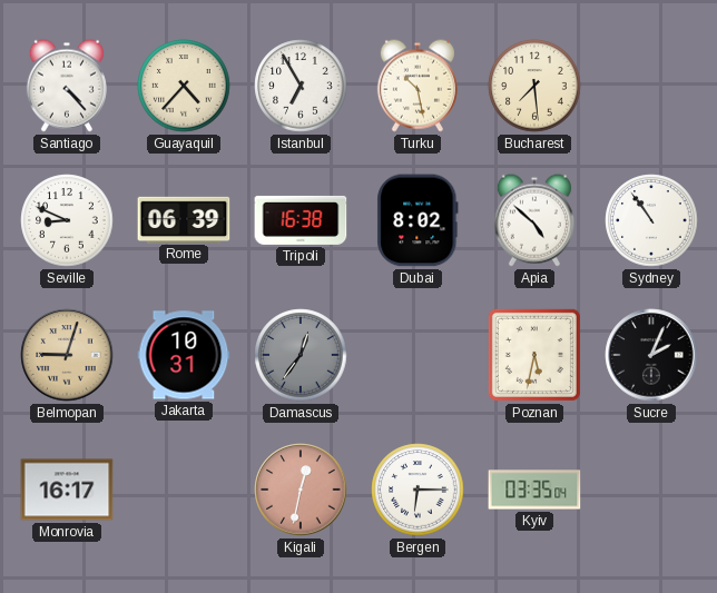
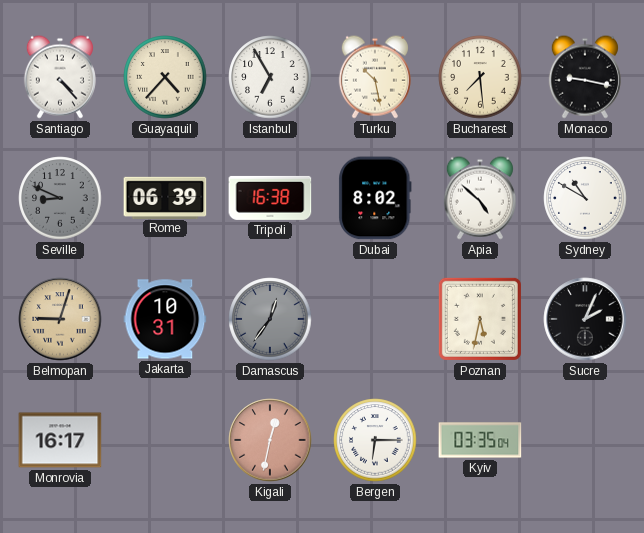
Monaco: none -> 9:17 (585, 77)
Seville dial: white -> grey (60, 198)
Sydney: 10:54 -> 10:50 (585, 198)
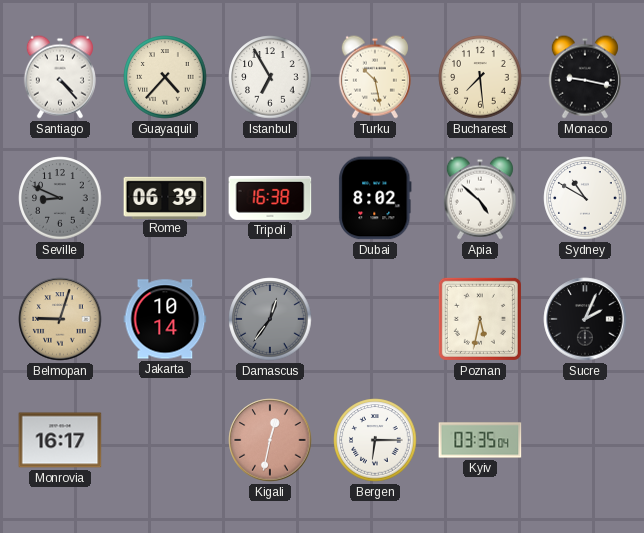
Jakarta: 10:31 -> 10:14 (165, 319)
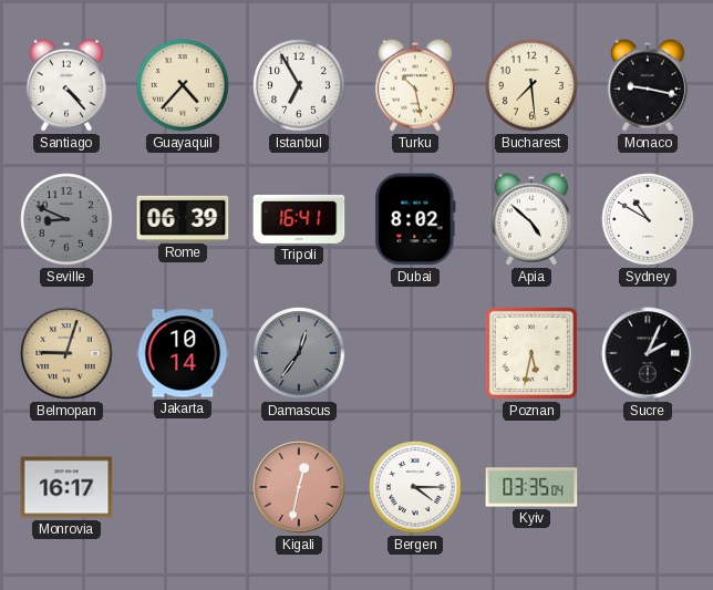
Tripoli: 16:38 -> 16:41 (299, 219)
Bergen: 6:15 -> 4:15 (415, 487)
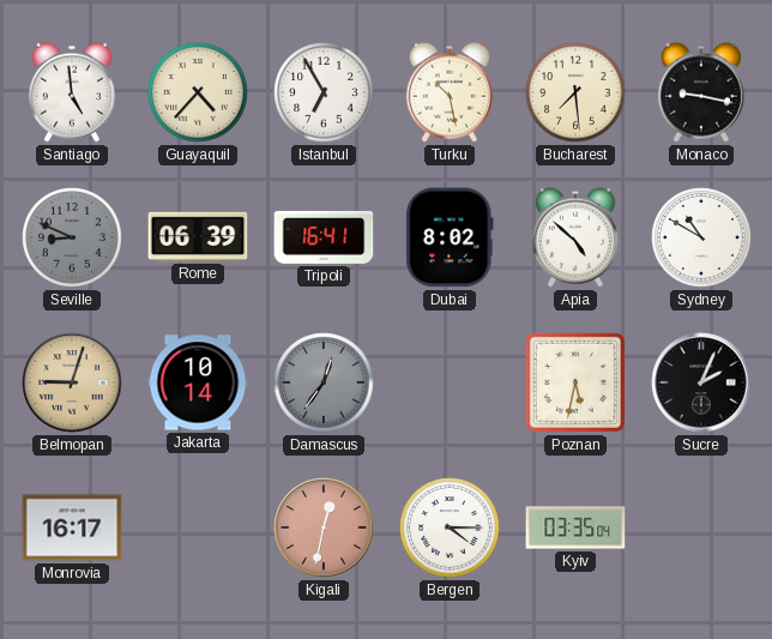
Santiago: 4:23 -> 4:59 (72, 92)
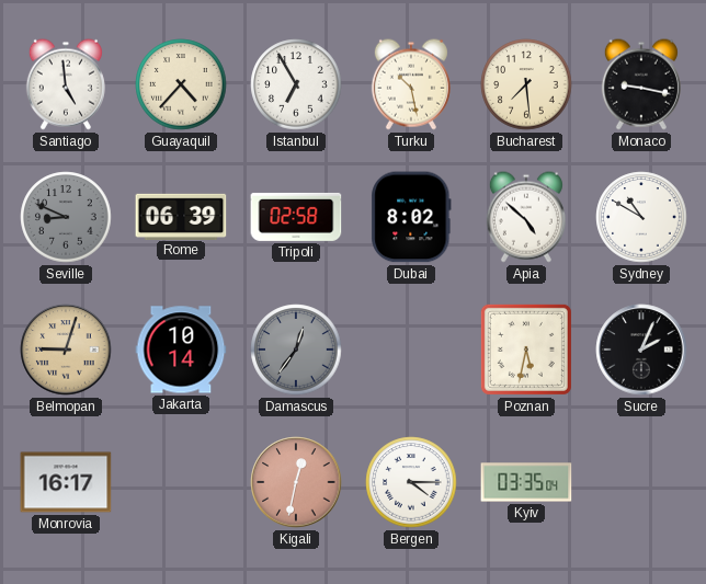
Tripoli: 16:41 -> 02:58 (296, 217)
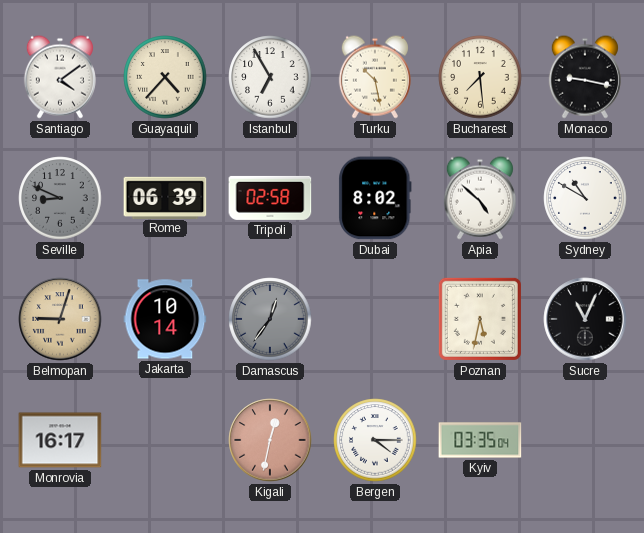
Santiago: 4:59 -> 4:09 (60, 77)
Sucre: 2:04 -> 11:04 (585, 319)
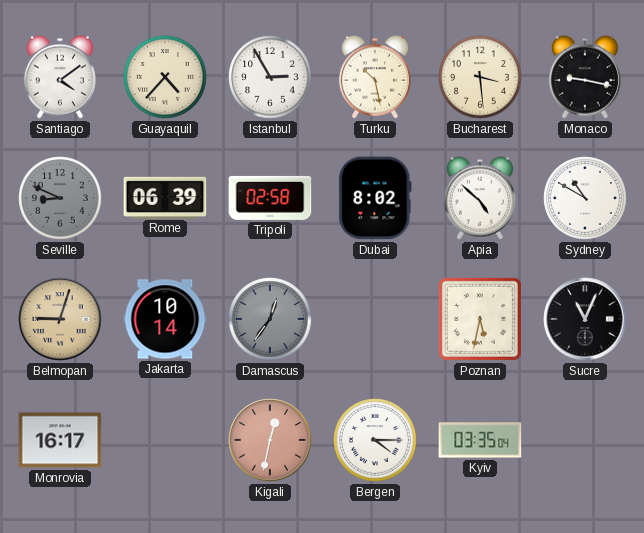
Istanbul: 6:55 -> 2:55 (270, 77)
Bucharest: 7:29 -> 3:29 (480, 77)
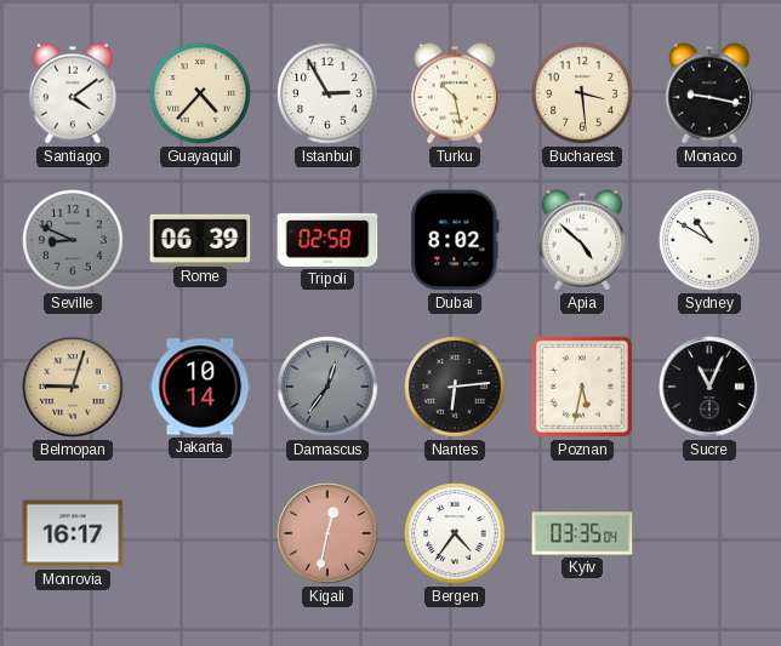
Nantes: none -> 6:14 (455, 387)
Bergen: 4:15 -> 4:36 (455, 533)
